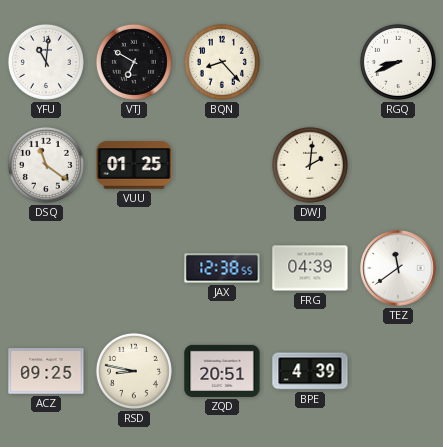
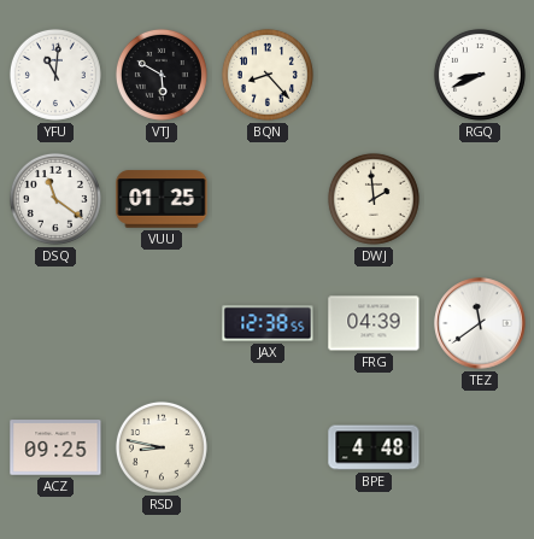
VTJ: 6:50 -> 5:50 (162, 75)
DWJ: 2:01 -> 1:59 (374, 199)
ZQD: 20:51 -> none (222, 371)
BPE: 4:39 -> 4:48 (374, 447)
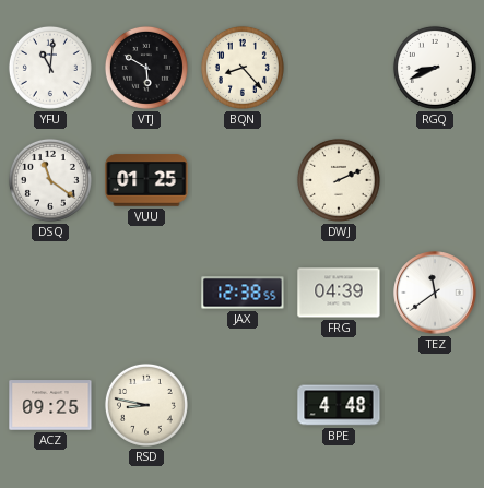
DWJ: 1:59 -> 2:11 (339, 180)
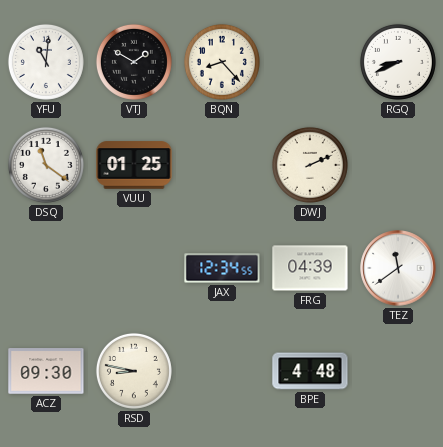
VTJ: 5:50 -> 1:50 (134, 62)
JAX: 12:38 -> 12:34 (222, 268)
ACZ: 09:25 -> 09:30 (46, 371)
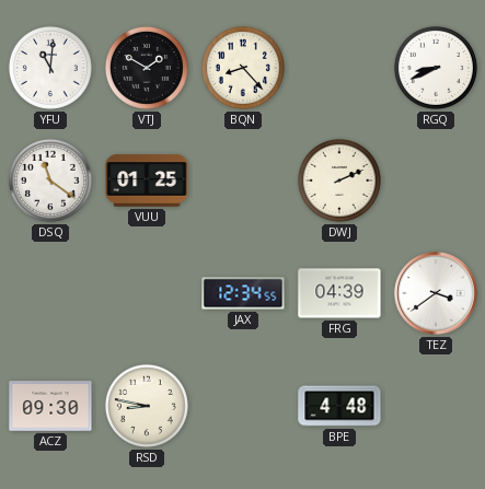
TEZ: 11:39 -> 3:39 (436, 293)
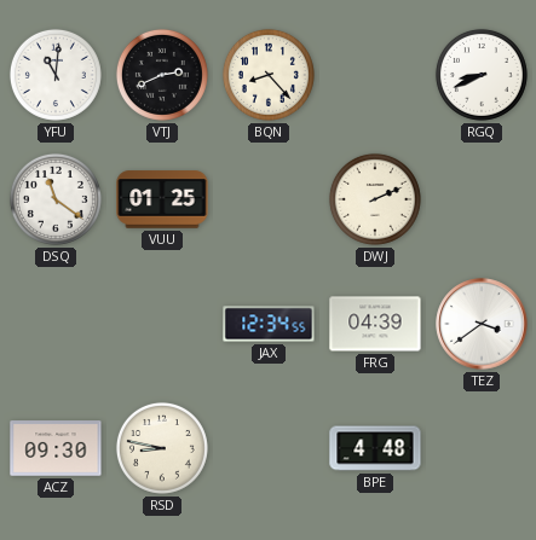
VTJ: 1:50 -> 2:41 (162, 75)
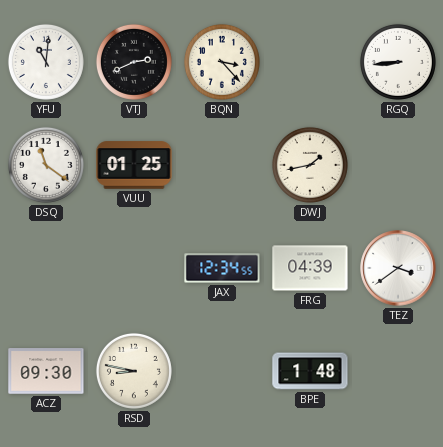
BQN: 8:23 -> 3:23 (222, 62)
RGQ: 8:41 -> 8:44 (398, 62)
DWJ: 2:11 -> 1:43 (310, 165)
BPE: 4:48 -> 1:48 (310, 371)
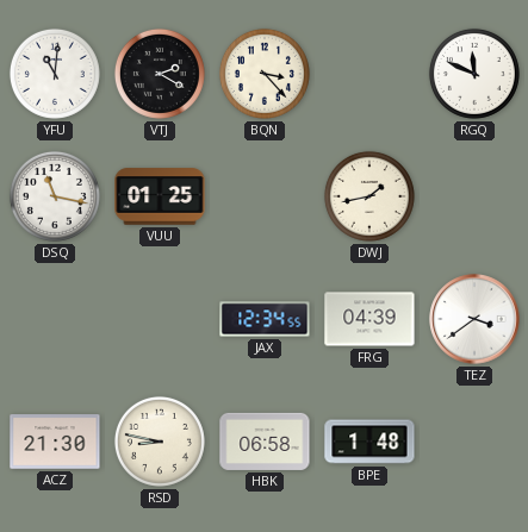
VTJ: 2:41 -> 2:20 (160, 74)
RGQ: 8:44 -> 11:49 (474, 74)
DSQ: 11:21 -> 11:17 (55, 196)
ACZ: 09:30 -> 21:30 (55, 442)
HBK: none -> 06:58 (265, 442)
